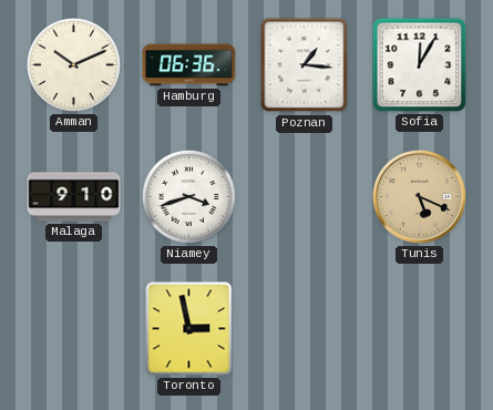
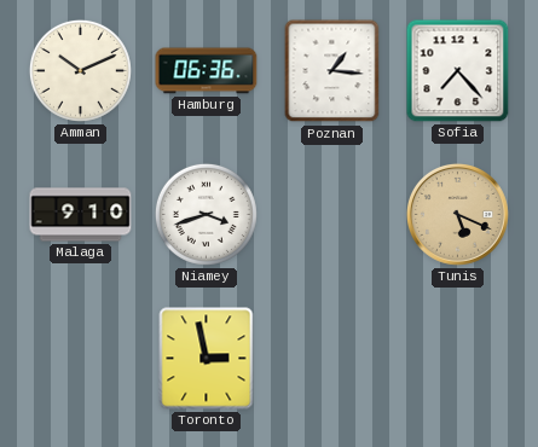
Sofia: 12:05 -> 7:23 (458, 71)
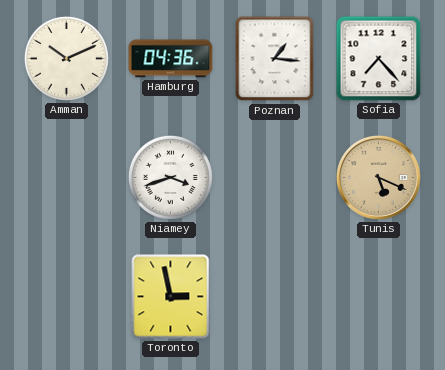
Hamburg: 06:36 -> 04:36 (171, 59)
Malaga: 9:10 -> none (81, 215)
